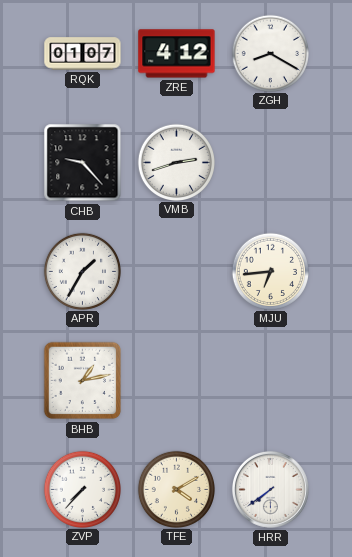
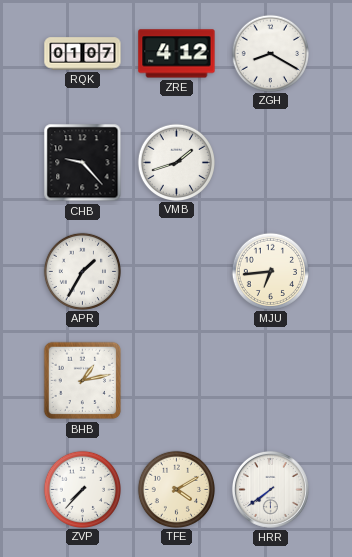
VMB: 2:42 -> 1:42 (176, 162)
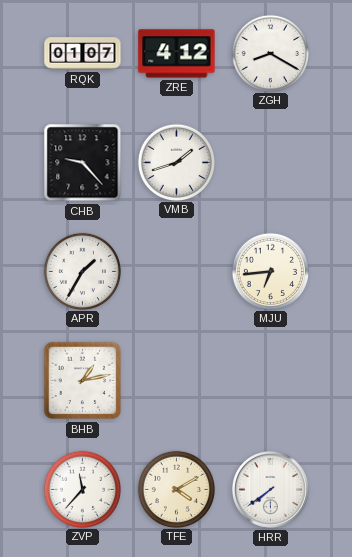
ZVP: 7:37 -> 11:37 (82, 489)
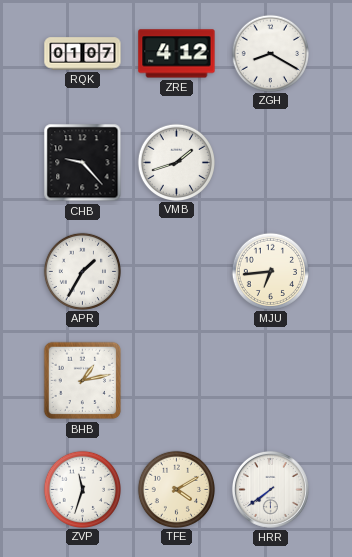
ZVP: 11:37 -> 11:33 (82, 489)
